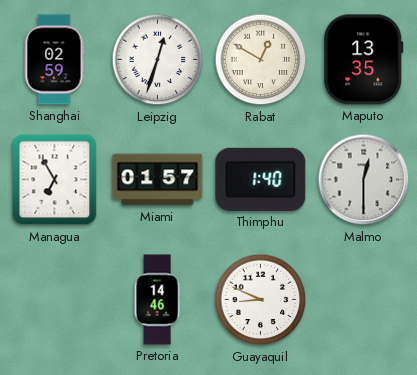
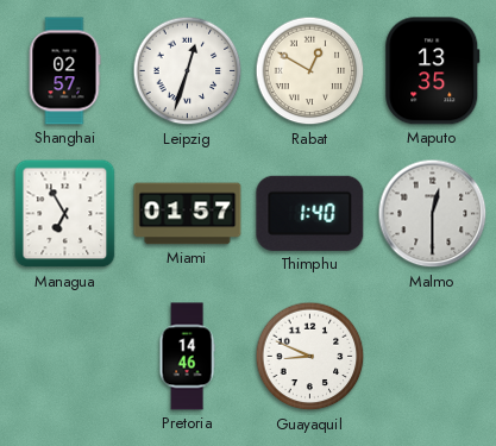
Shanghai: 02:59 -> 02:57 (64, 71)
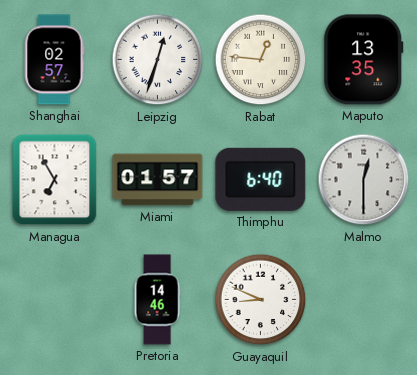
Rabat: 12:50 -> 12:46 (261, 60)
Thimphu: 1:40 -> 6:40 (261, 179)
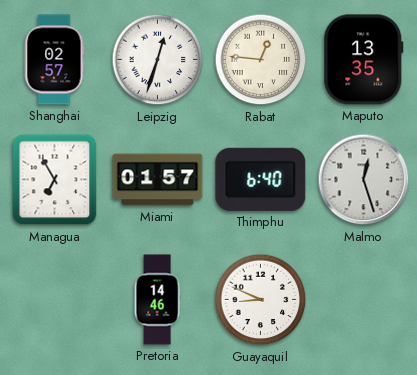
Malmo: 12:30 -> 12:27 (364, 180)
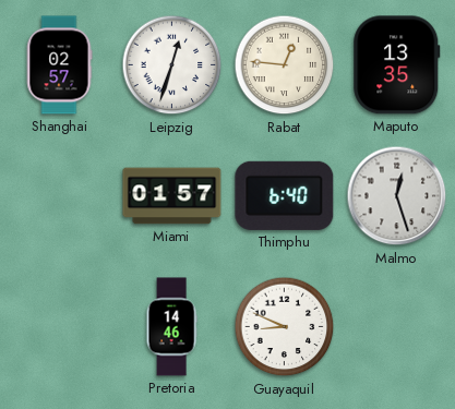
Managua: 6:55 -> none (55, 180)
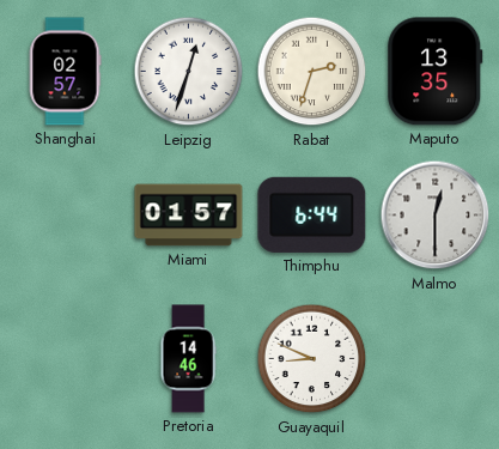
Rabat: 12:46 -> 2:33 (312, 72)
Thimphu: 6:40 -> 6:44 (312, 214)
Malmo: 12:27 -> 12:30 (436, 216)
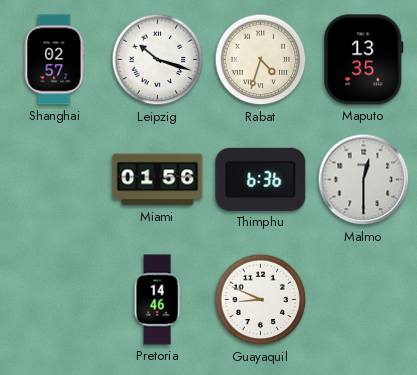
Leipzig: 12:33 -> 10:18 (158, 60)
Rabat: 2:33 -> 4:33 (261, 60)
Miami: 01:57 -> 01:56 (158, 180)
Thimphu: 6:44 -> 6:36 (261, 179)
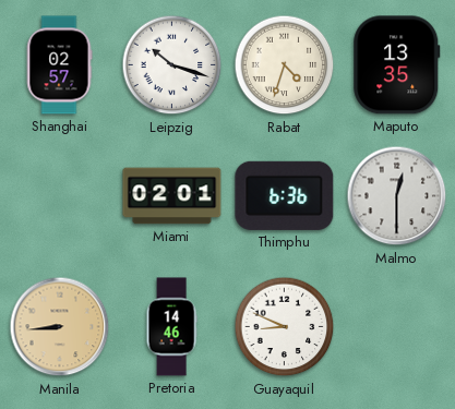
Miami: 01:56 -> 02:01 (172, 196)
Manila: none -> 8:44 (60, 327)
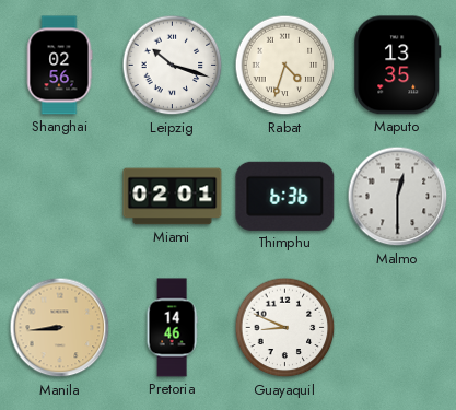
Shanghai: 02:57 -> 02:56 (59, 66)
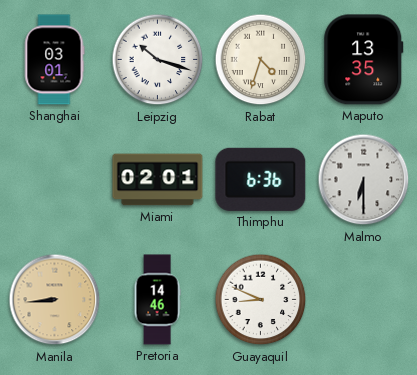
Shanghai: 02:56 -> 03:01 (54, 60)
Malmo: 12:30 -> 6:30 (364, 180)
